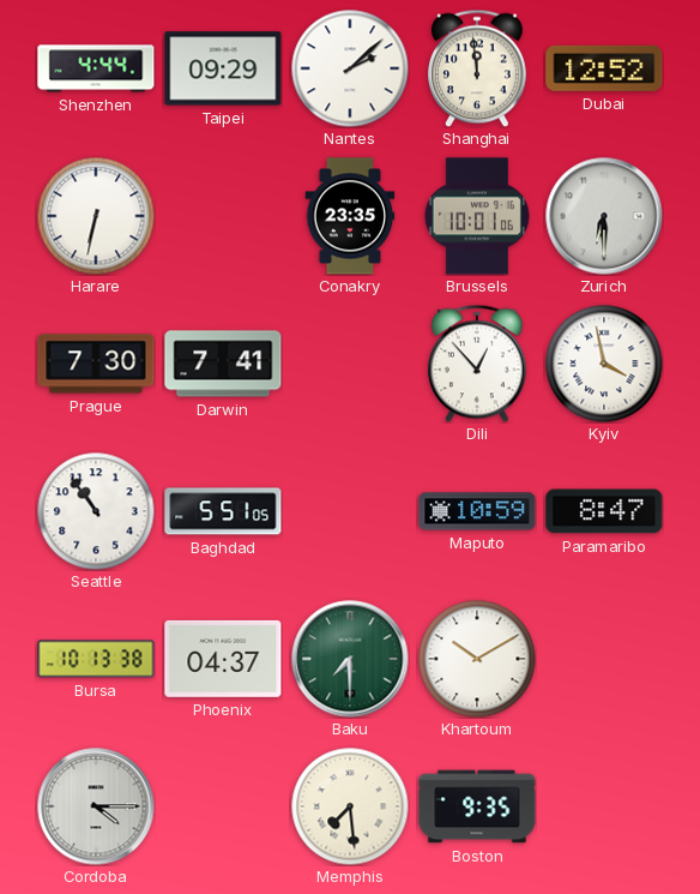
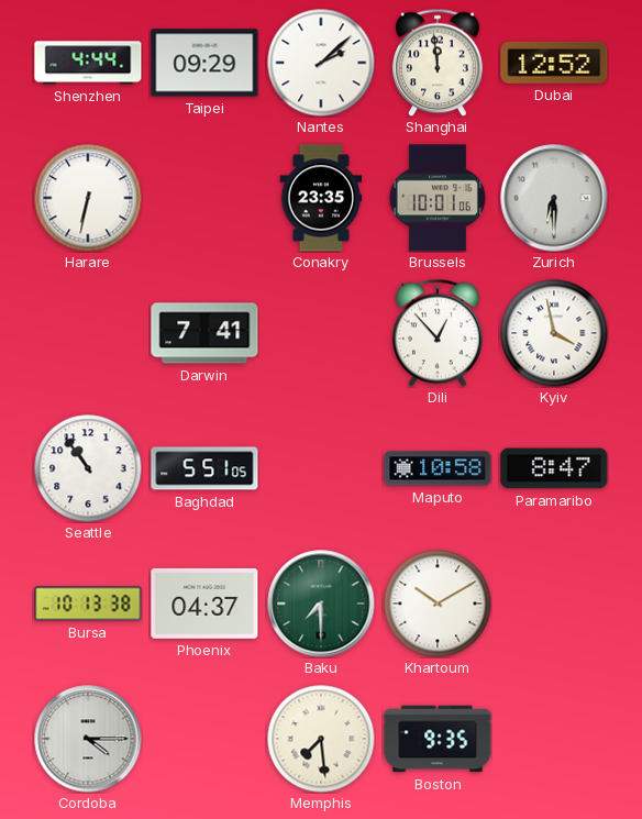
Prague: 7:30 -> none (96, 364)
Maputo: 10:59 -> 10:58 (438, 468)
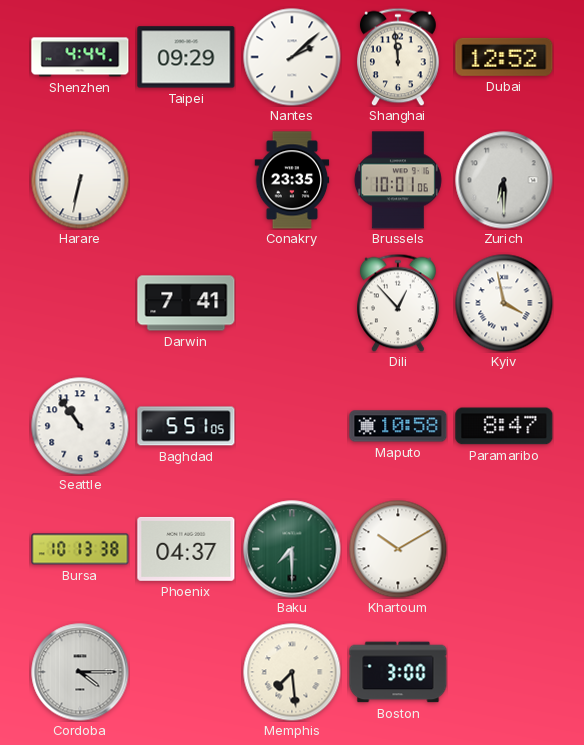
Boston: 9:35 -> 3:00 (398, 672)
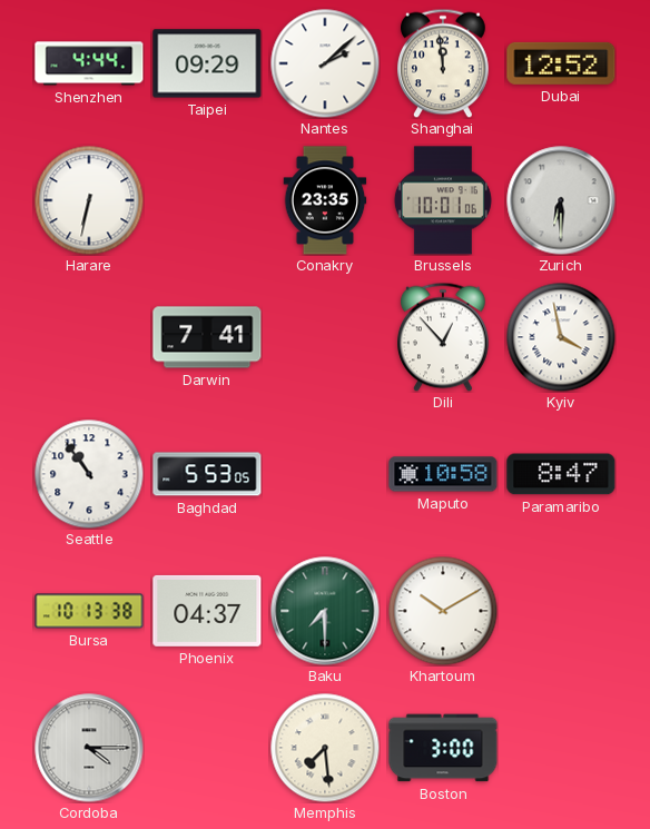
Baghdad: 5:51 -> 5:53 (207, 474)
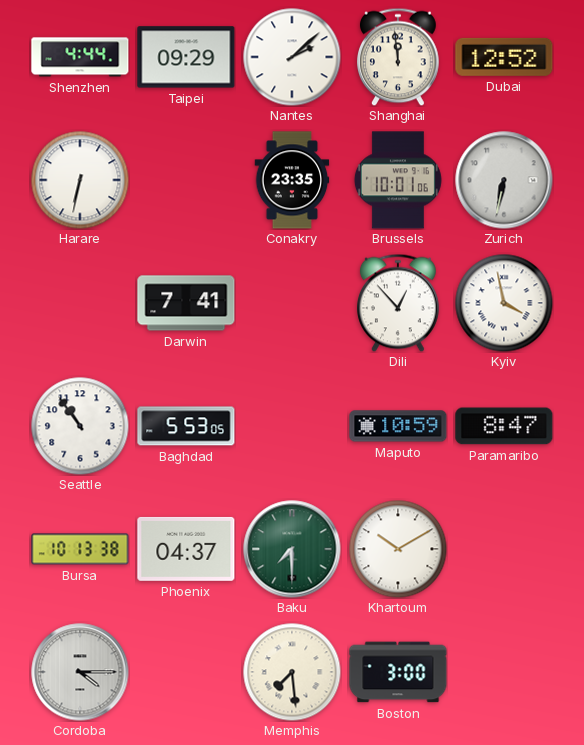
Zurich: 6:30 -> 6:32 (504, 180)
Maputo: 10:58 -> 10:59 (398, 426)
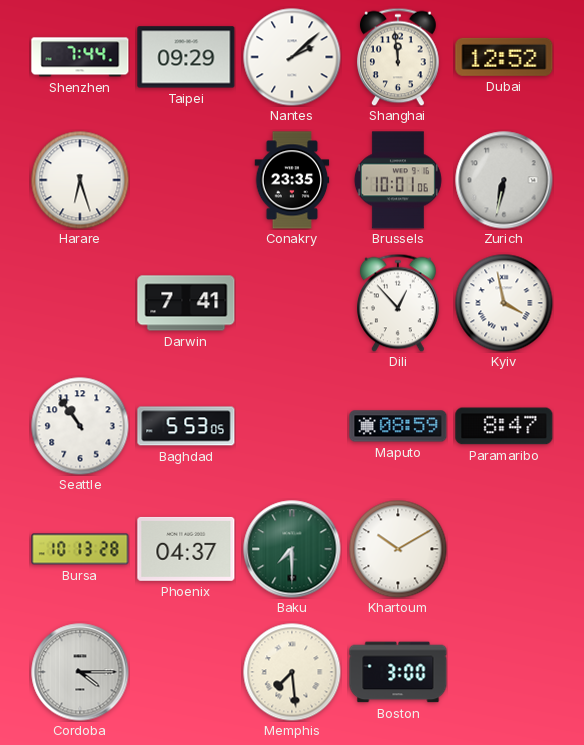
Shenzhen: 4:44 -> 7:44 (80, 57)
Harare: 6:32 -> 6:27 (80, 180)
Maputo: 10:59 -> 08:59 (398, 426)
Bursa: 10:13:38 -> 10:13:28 (80, 549)
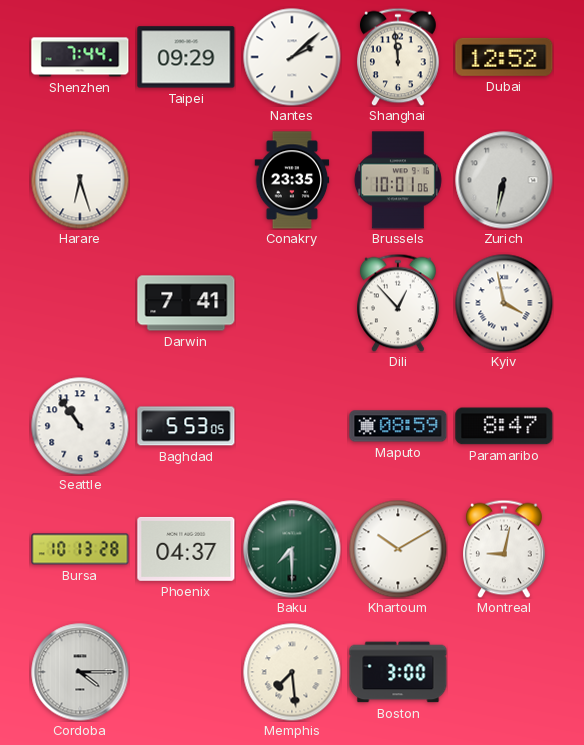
Montreal: none -> 9:02 (505, 549)
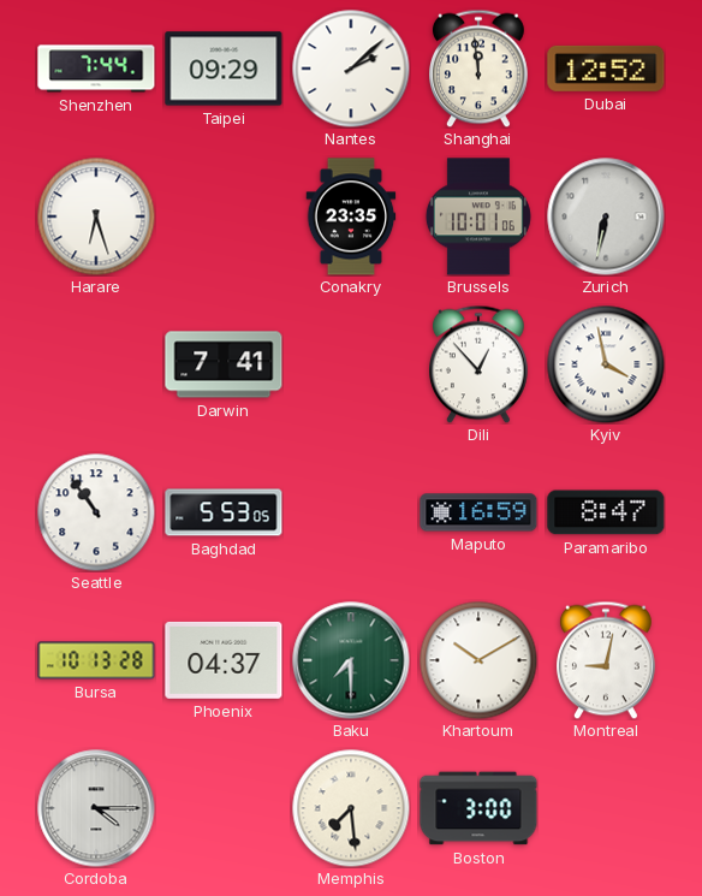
Maputo: 08:59 -> 16:59 (478, 512)
